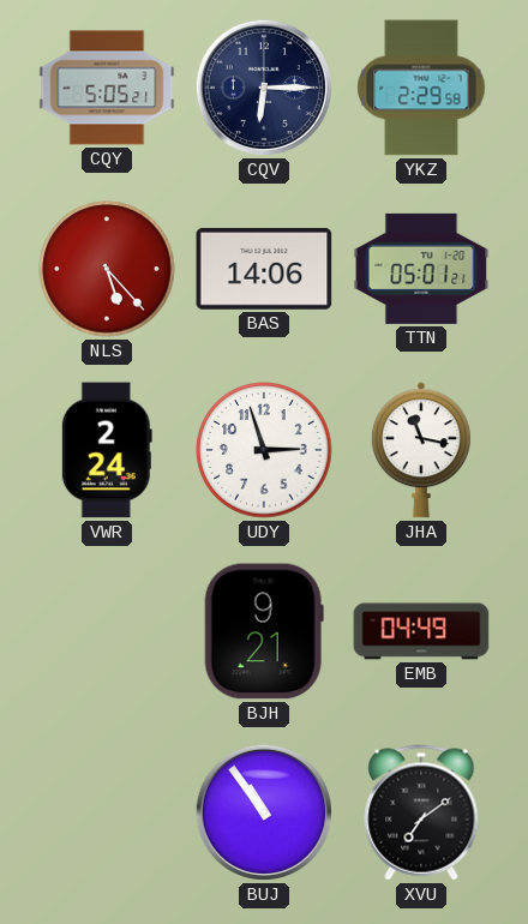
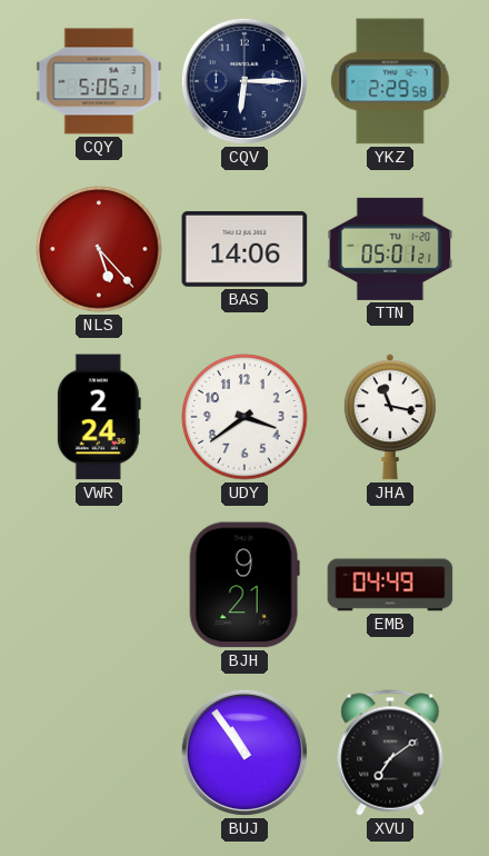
UDY: 2:57 -> 3:39 (244, 417)
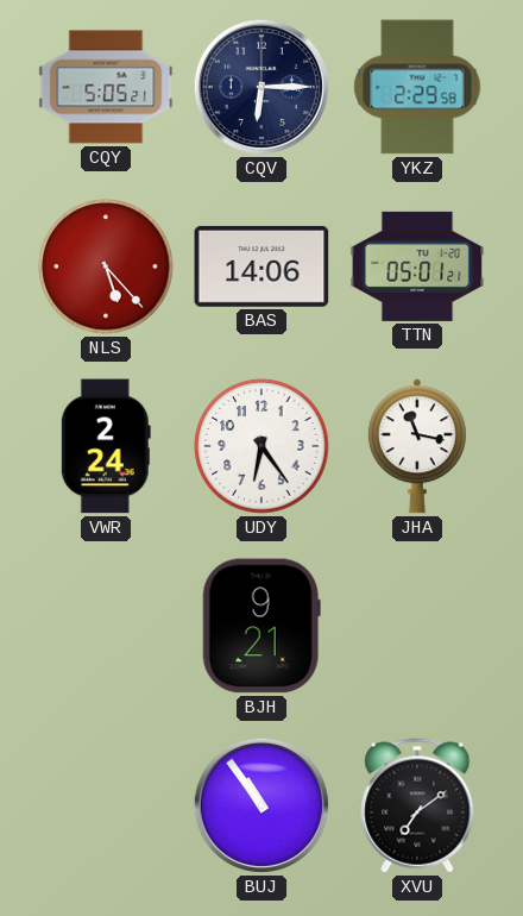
UDY: 3:39 -> 6:24 (261, 446)
EMB: 04:49 -> none (390, 585)
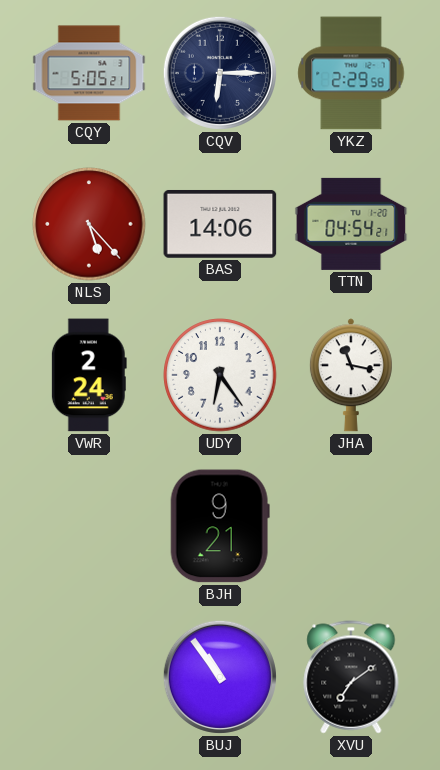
TTN: 05:01 -> 04:54 (351, 224)
